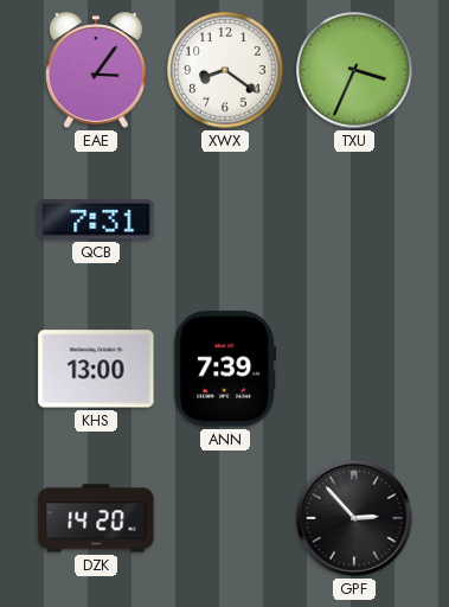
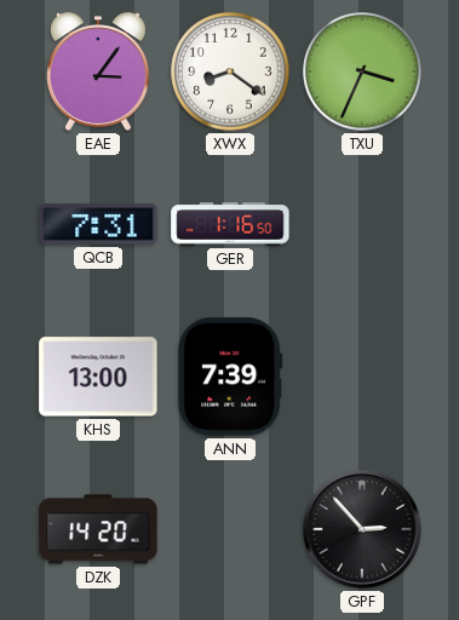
GER: none -> 1:16 (230, 224)
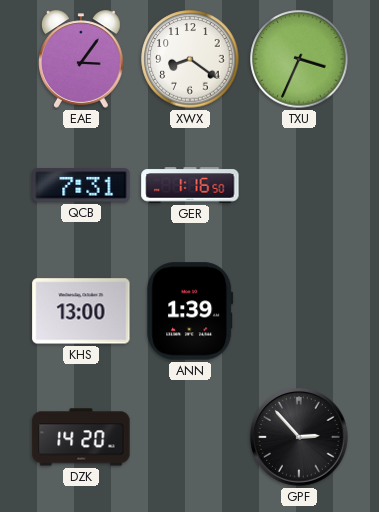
ANN: 7:39 -> 1:39 (190, 311)
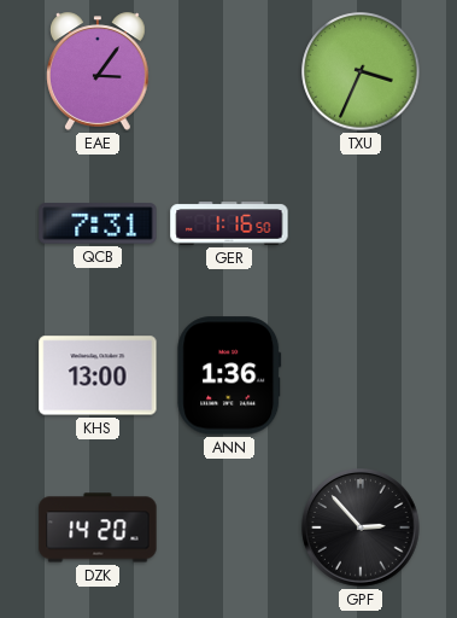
XWX: 8:21 -> none (190, 59)
ANN: 1:39 -> 1:36 (229, 375)
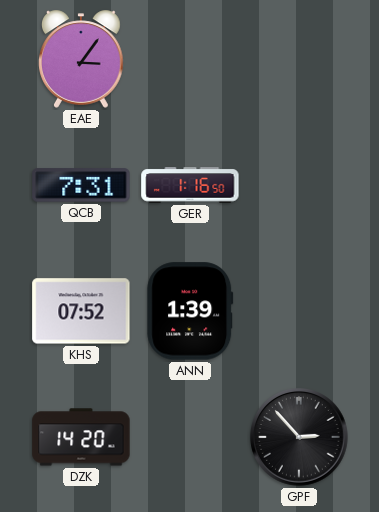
TXU: 3:34 -> none (361, 71)
KHS: 13:00 -> 07:52 (81, 311)
ANN: 1:36 -> 1:39 (190, 311)
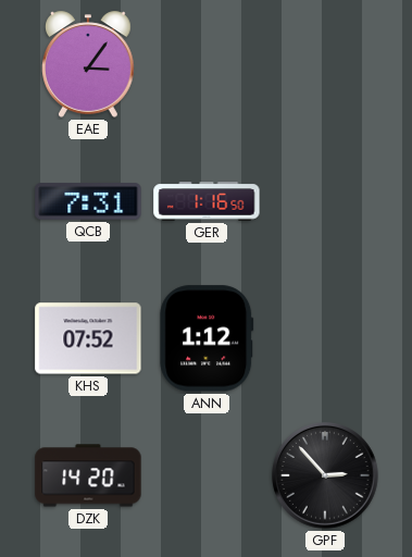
ANN: 1:39 -> 1:12 (207, 338)
